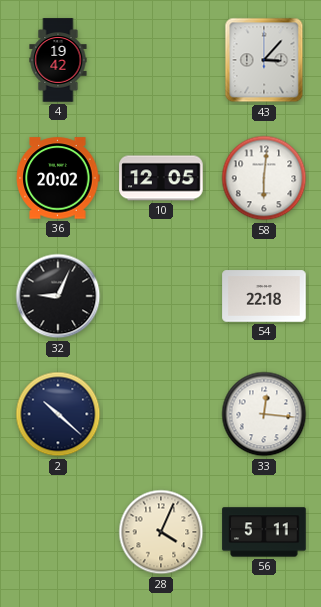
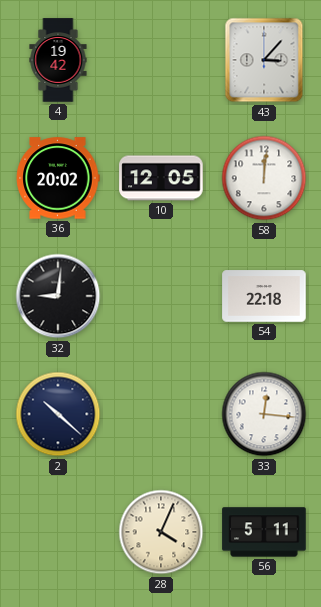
58: 6:01 -> 12:01 (264, 178)
32: 9:04 -> 9:01 (58, 296)
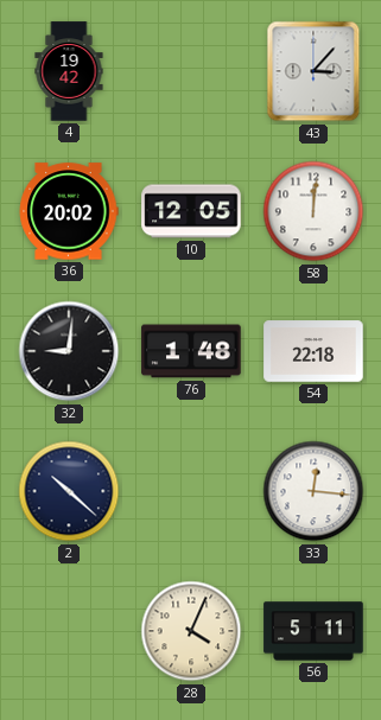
76: none -> 1:48 (191, 351)
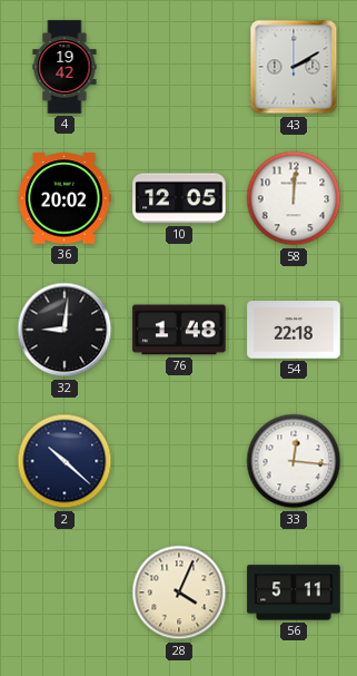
43: 3:07 -> 2:10 (294, 67)
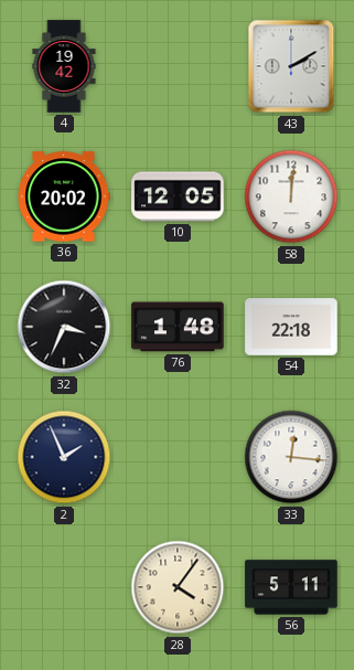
32: 9:01 -> 3:34 (64, 327)
2: 10:22 -> 1:56 (64, 457)
28: 4:04 -> 4:06 (178, 587)
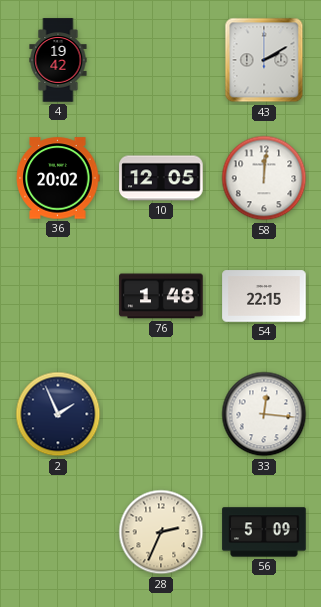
32: 3:34 -> none (64, 327)
54: 22:18 -> 22:15 (264, 296)
28: 4:06 -> 2:34 (161, 532)
56: 5:11 -> 5:09 (264, 532)
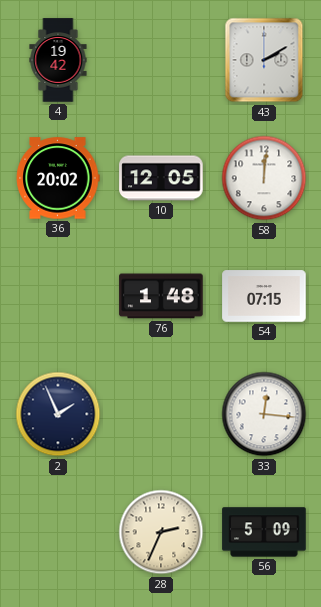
54: 22:15 -> 07:15 (264, 296)
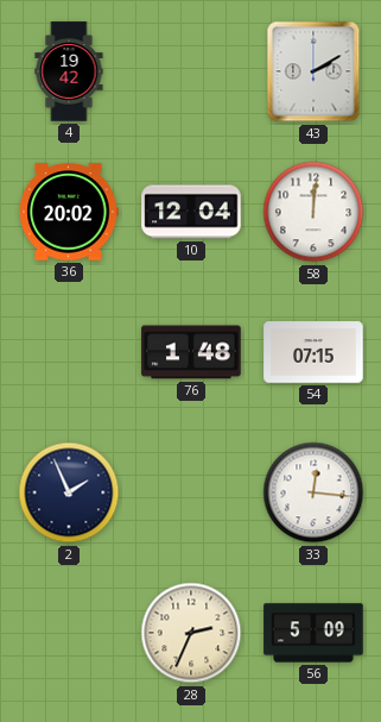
10: 12:05 -> 12:04 (191, 212)
